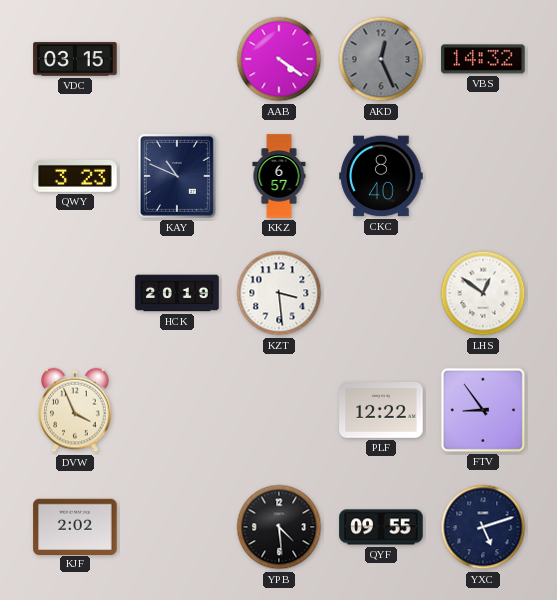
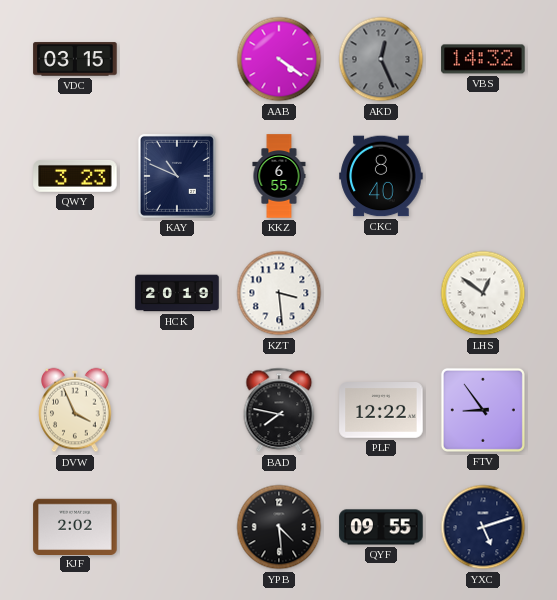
KKZ: 6:57 -> 6:55 (279, 176)
BAD: none -> 7:47 (279, 410)
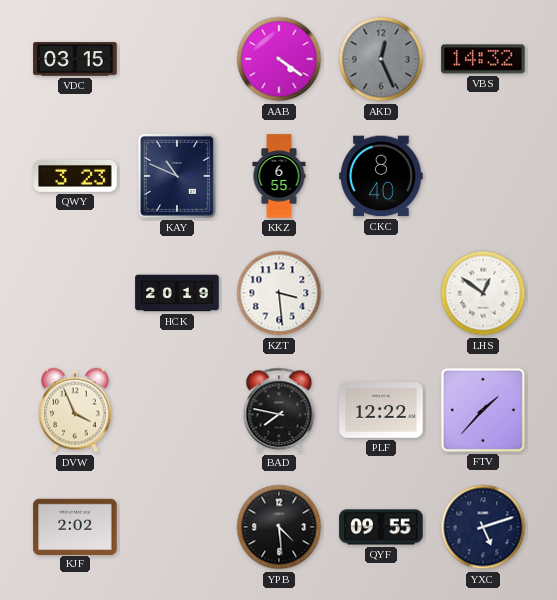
FTV: 8:54 -> 1:37 (483, 410)
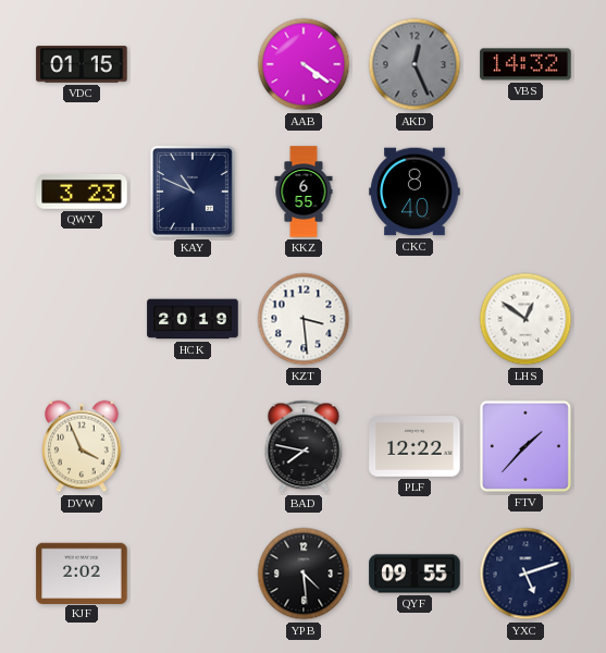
VDC: 03:15 -> 01:15 (82, 64)
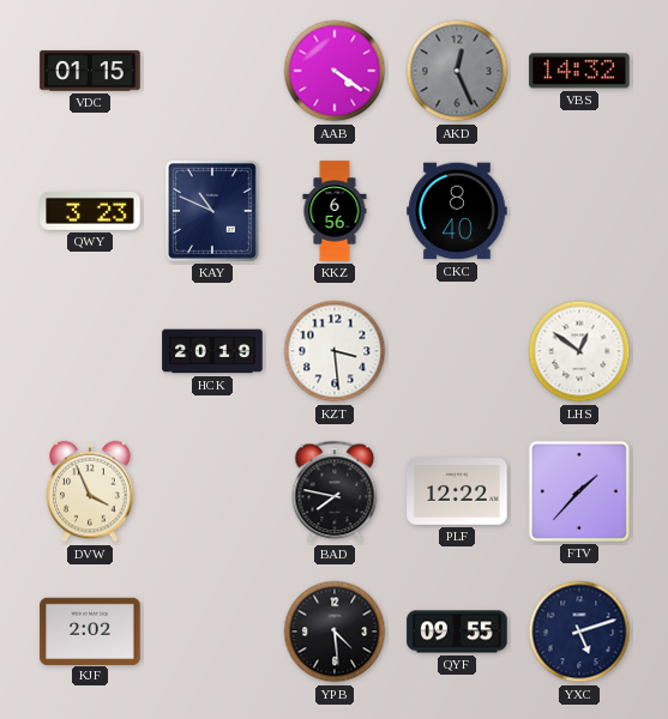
KKZ: 6:55 -> 6:56 (335, 211)
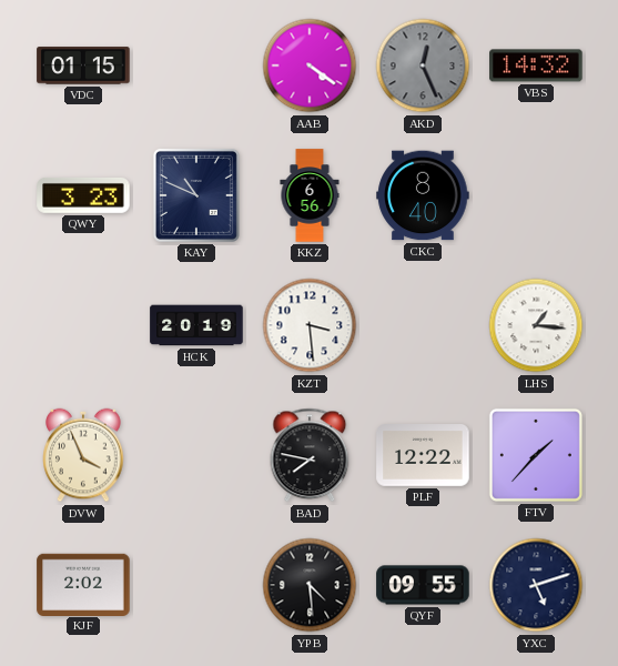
LHS: 12:51 -> 1:16 (536, 325)
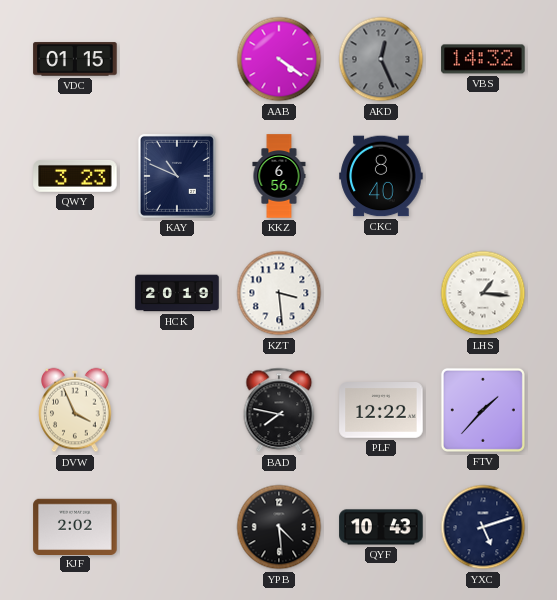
QYF: 09:55 -> 10:43 (381, 527)
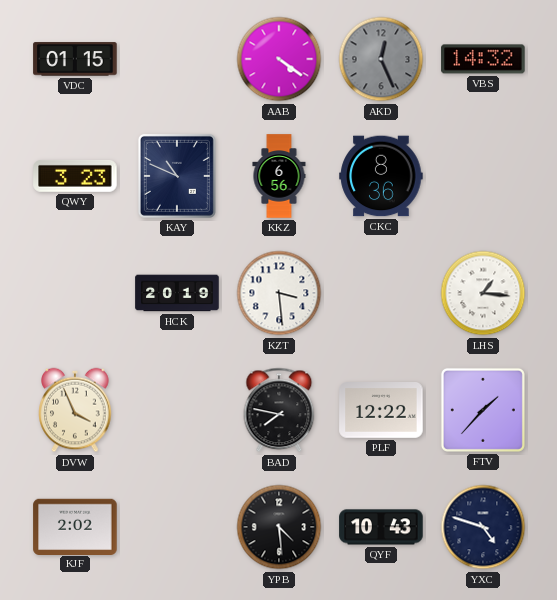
CKC: 8:40 -> 8:36 (381, 176)
YXC: 5:12 -> 4:48 (483, 527)
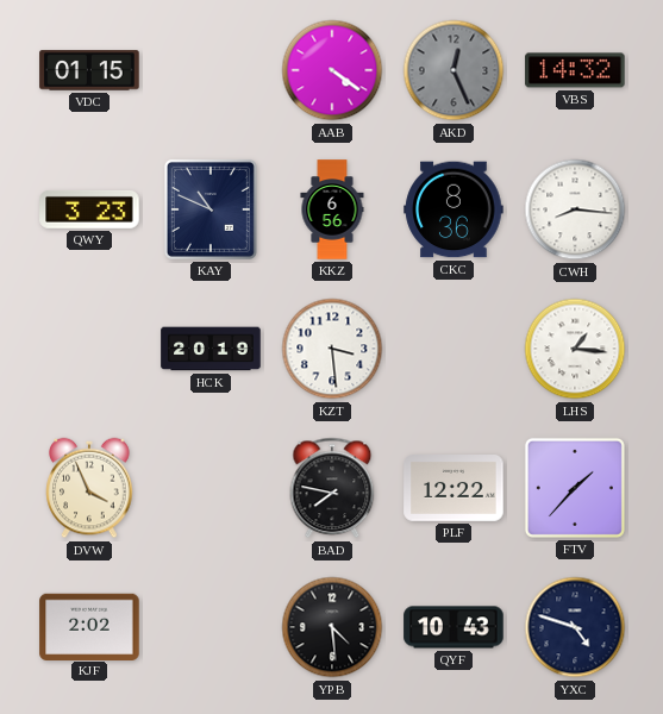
CWH: none -> 8:16 (575, 209)
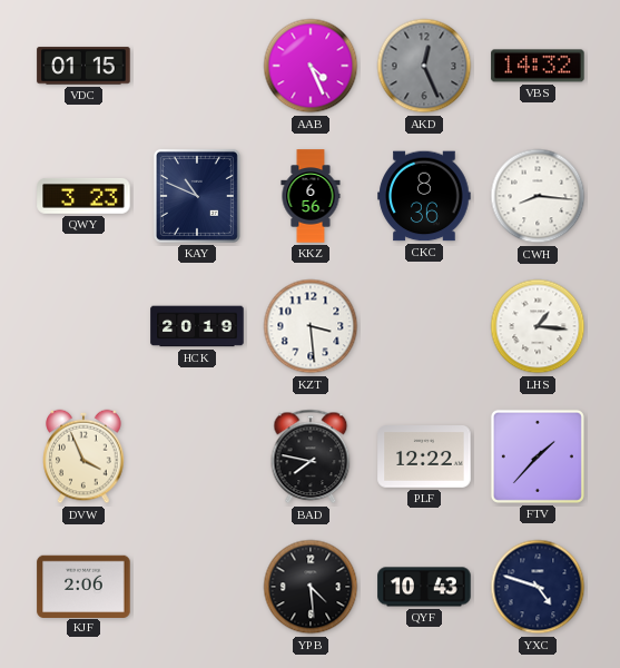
AAB: 4:21 -> 4:26 (311, 66)
KJF: 2:02 -> 2:06 (83, 586)
